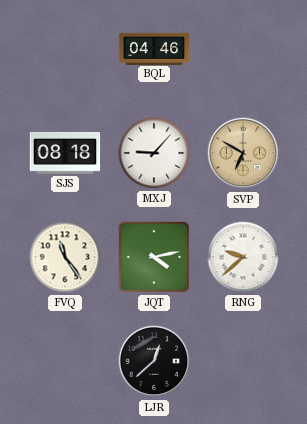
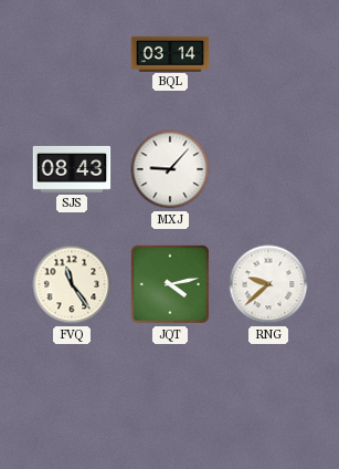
BQL: 04:46 -> 03:14 (170, 53)
SJS: 08:18 -> 08:43 (72, 169)
SVP: 6:50 -> none (243, 153)
LJR: 12:38 -> none (154, 361)
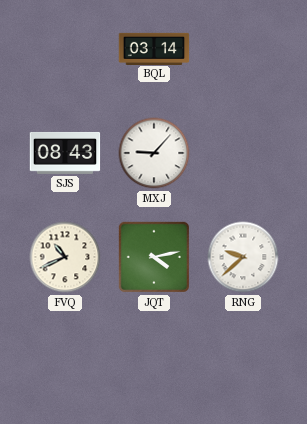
FVQ: 11:24 -> 10:41 (65, 257)
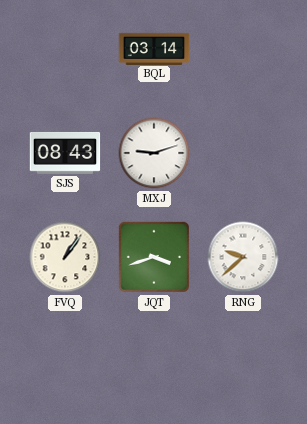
MXJ: 9:07 -> 9:12 (154, 153)
FVQ: 10:41 -> 1:06 (65, 257)
JQT: 4:13 -> 3:42 (154, 257)
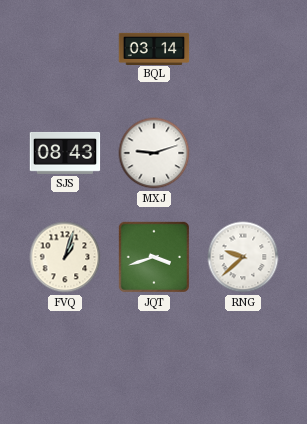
FVQ: 1:06 -> 1:03 (65, 257)
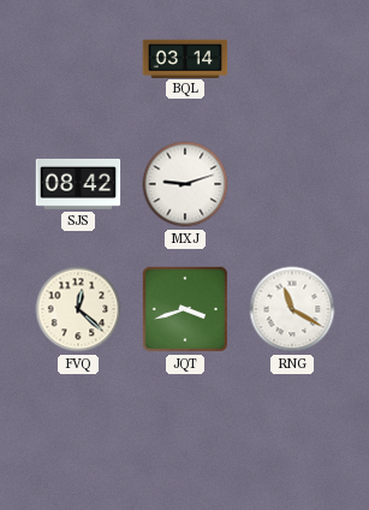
SJS: 08:43 -> 08:42 (78, 184)
FVQ: 1:03 -> 12:22 (78, 309)
RNG: 9:38 -> 11:20 (292, 309)
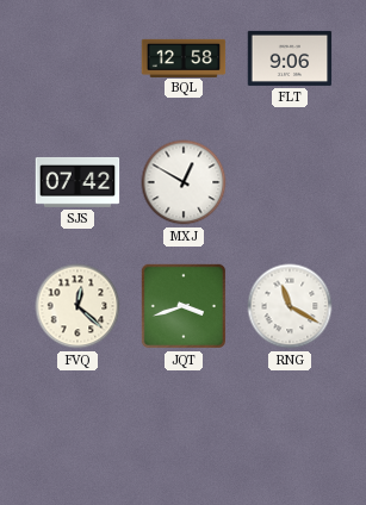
BQL: 03:14 -> 12:58 (184, 57)
FLT: none -> 9:06 (290, 58)
SJS: 08:42 -> 07:42 (77, 182)
MXJ: 9:12 -> 12:50 (184, 182)
